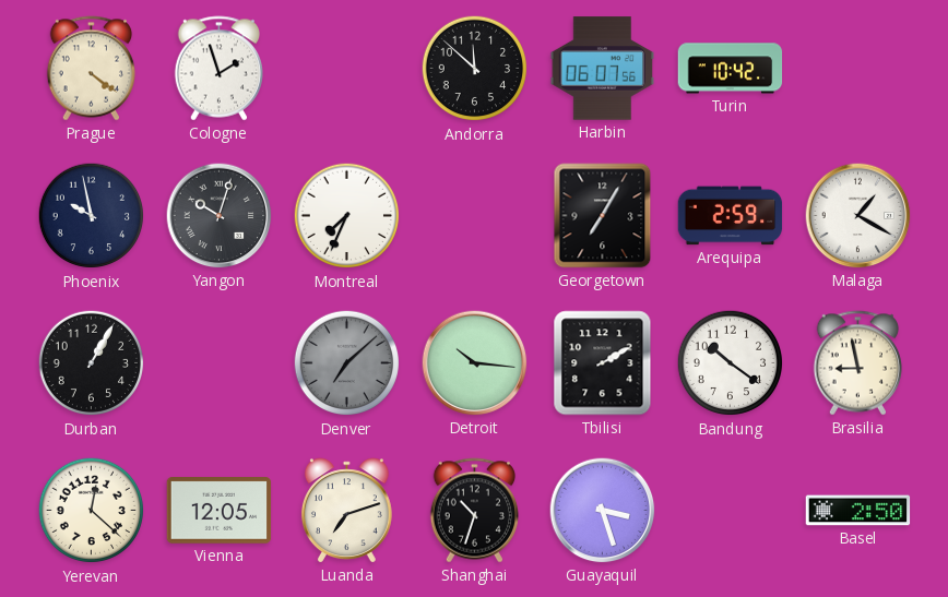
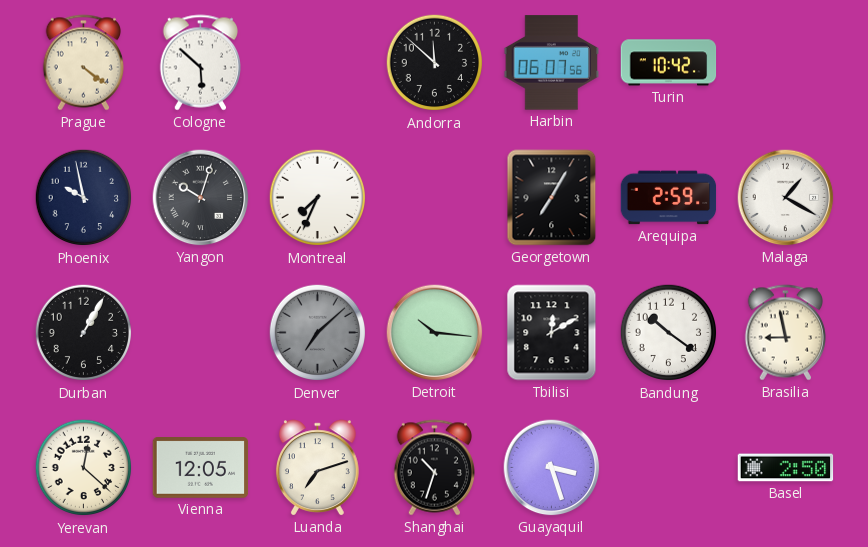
Cologne: 1:57 -> 5:52 (201, 63)
Tbilisi: 2:10 -> 12:10 (552, 333)
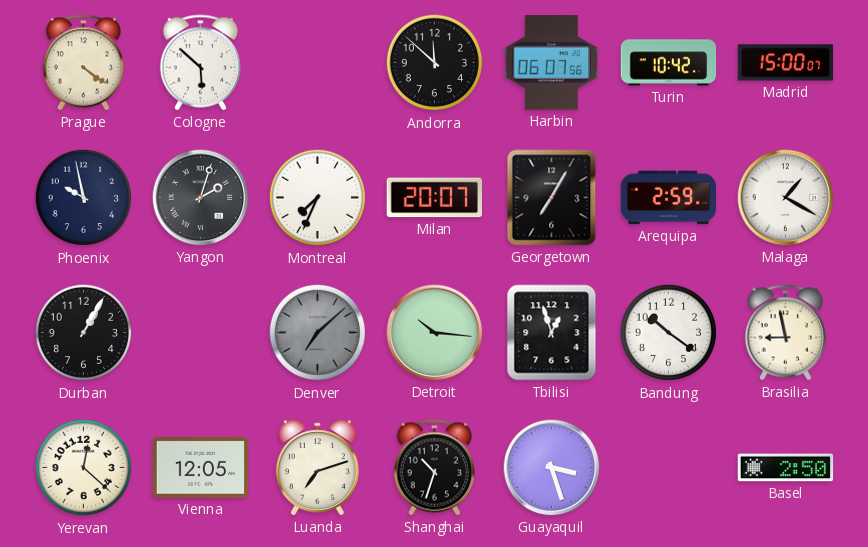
Madrid: none -> 15:00 (786, 63)
Yangon: 10:03 -> 2:03 (201, 198)
Milan: none -> 20:07 (434, 198)
Tbilisi: 12:10 -> 12:57 (552, 333)
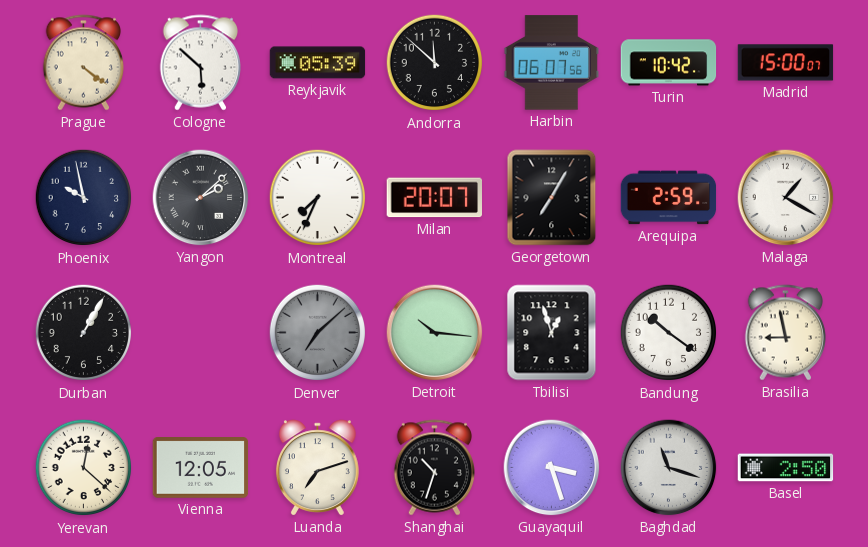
Reykjavik: none -> 05:39 (318, 63)
Yangon: 2:03 -> 2:08 (201, 198)
Baghdad: none -> 11:18 (669, 468)
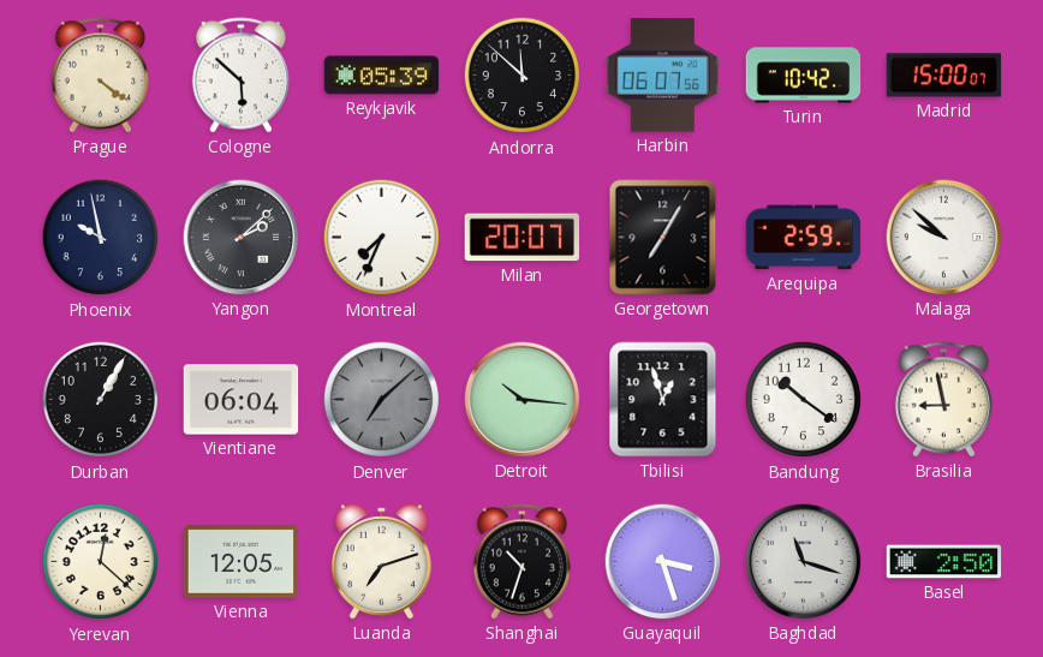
Malaga: 1:20 -> 9:52 (944, 238)
Vientiane: none -> 06:04 (242, 400)
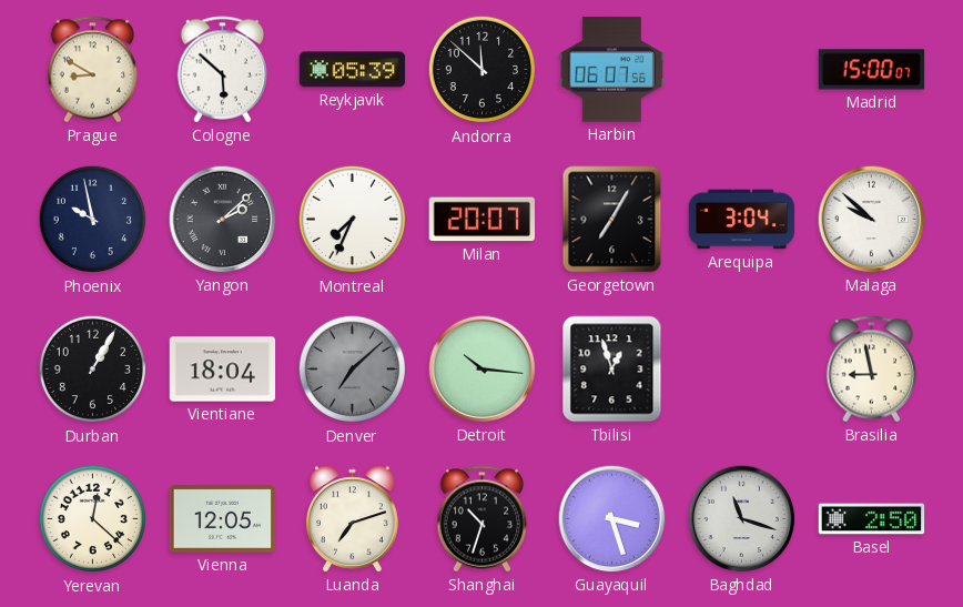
Prague: 4:21 -> 8:50 (93, 70)
Turin: 10:42 -> none (804, 76)
Arequipa: 2:59 -> 3:04 (742, 220)
Vientiane: 06:04 -> 18:04 (223, 370)
Bandung: 10:21 -> none (804, 400)
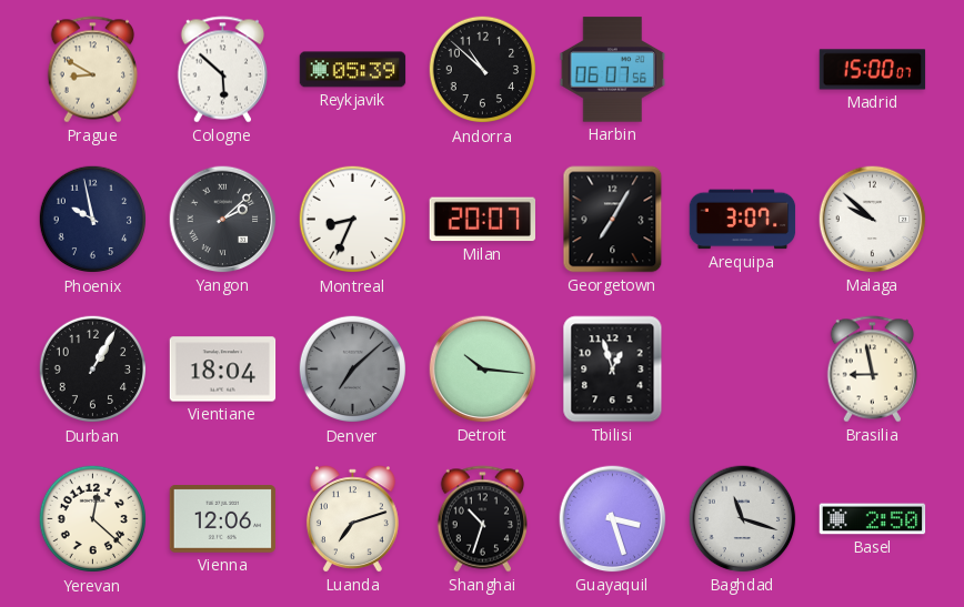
Andorra: 11:52 -> 10:52 (483, 70)
Montreal: 7:34 -> 8:34 (353, 220)
Arequipa: 3:04 -> 3:07 (743, 220)
Vienna: 12:05 -> 12:06 (223, 519)
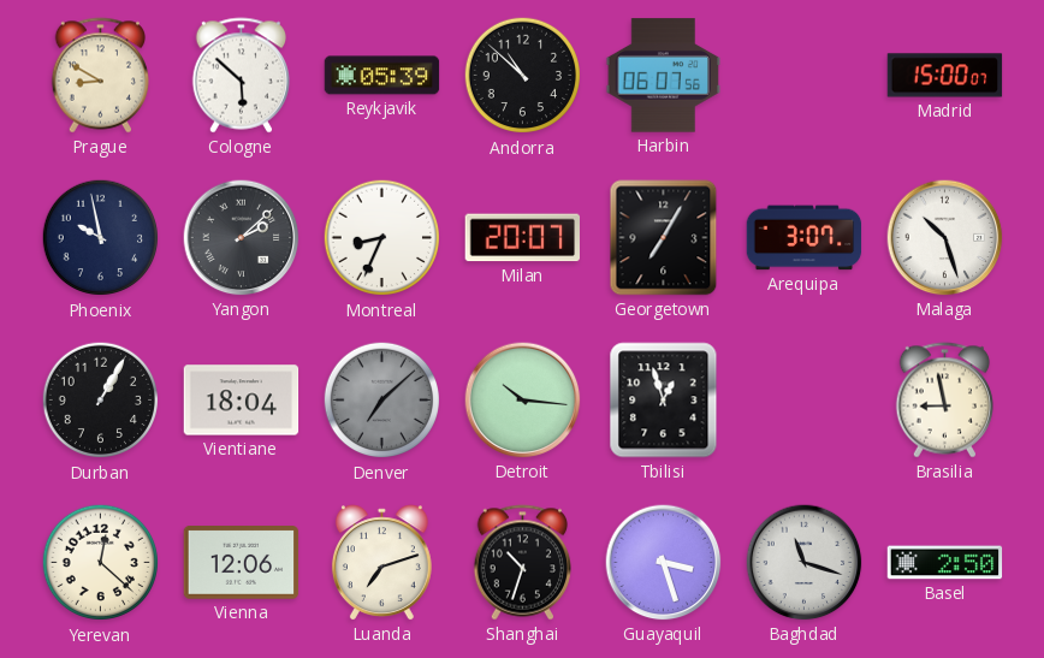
Malaga: 9:52 -> 10:27 (945, 238)
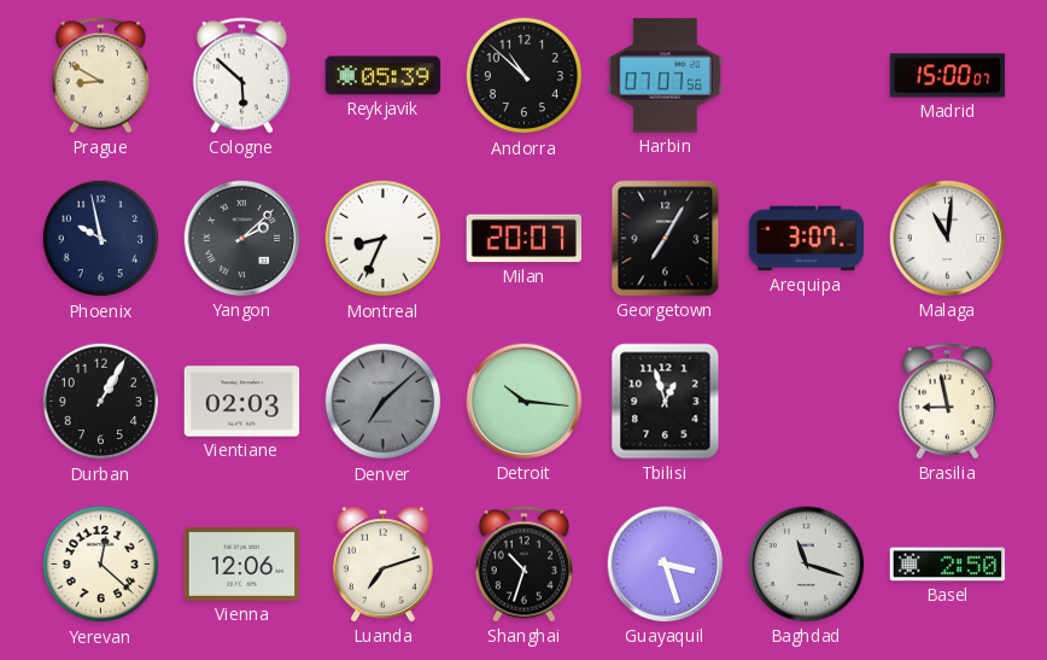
Harbin: 06:07 -> 07:07 (666, 76)
Malaga: 10:27 -> 11:01 (948, 239)
Vientiane: 18:04 -> 02:03 (242, 402)
